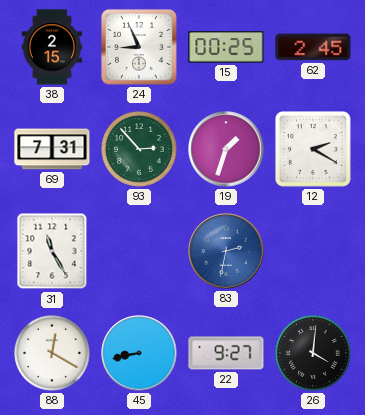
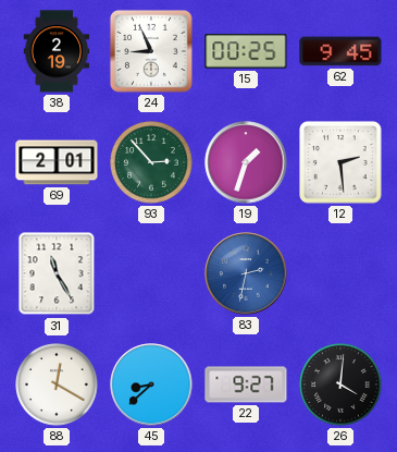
38: 2:15 -> 2:19 (57, 51)
62: 2:45 -> 9:45 (340, 51)
69: 7:31 -> 2:01 (57, 162)
12: 2:20 -> 2:29 (340, 162)
45: 8:43 -> 8:38 (151, 384)
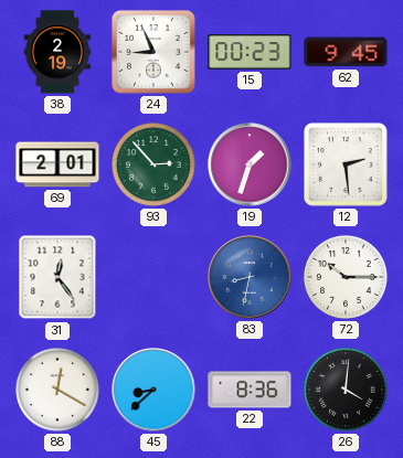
15: 00:25 -> 00:23 (250, 52)
31: 11:25 -> 12:24 (57, 277)
83: 2:32 -> 8:32 (250, 277)
72: none -> 10:15 (347, 278)
22: 9:27 -> 8:36 (250, 390)
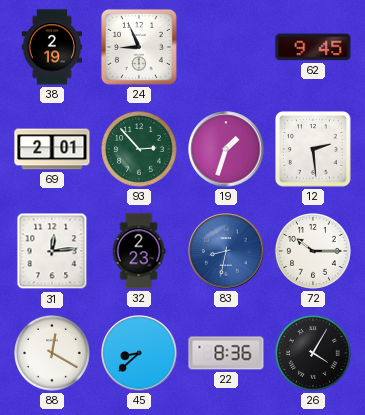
15: 00:23 -> none (250, 52)
31: 12:24 -> 12:14 (52, 251)
32: none -> 2:23 (139, 251)
26: 4:01 -> 4:05 (314, 354)
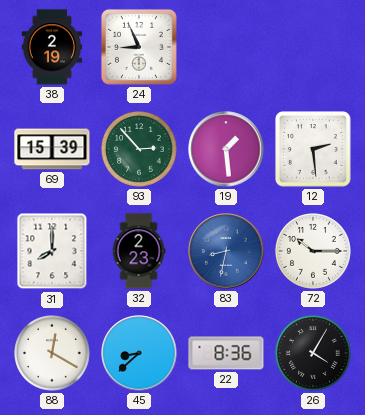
62: 9:45 -> none (313, 47)
69: 2:01 -> 15:39 (52, 149)
19: 1:33 -> 1:29 (226, 149)
31: 12:14 -> 8:00 (52, 251)
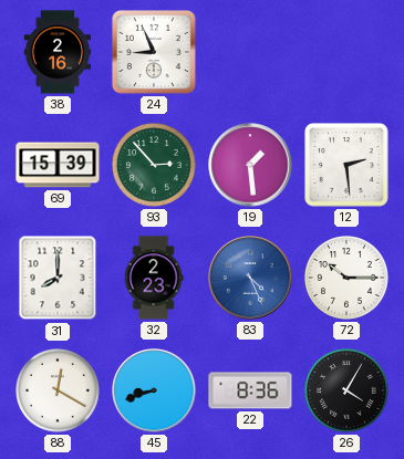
38: 2:19 -> 2:16 (58, 52)
83: 8:32 -> 4:26 (250, 278)
45: 8:38 -> 8:42 (154, 390)
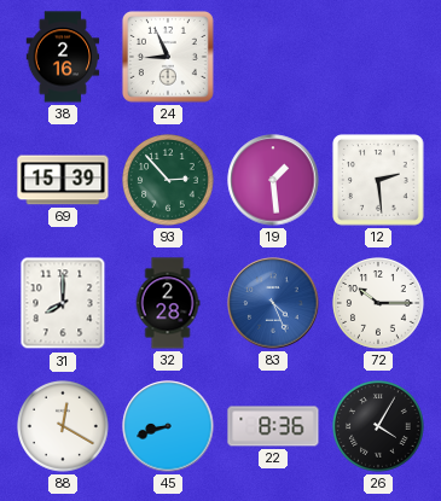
32: 2:23 -> 2:28 (168, 303)
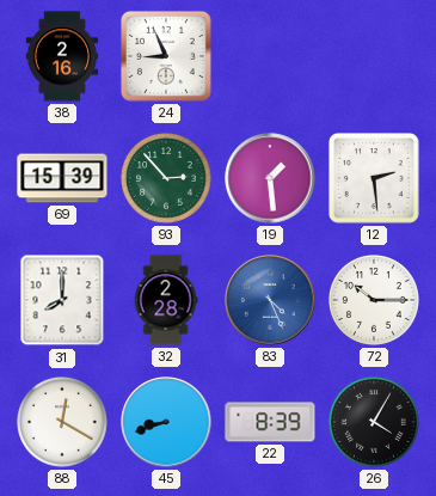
22: 8:36 -> 8:39 (270, 422)
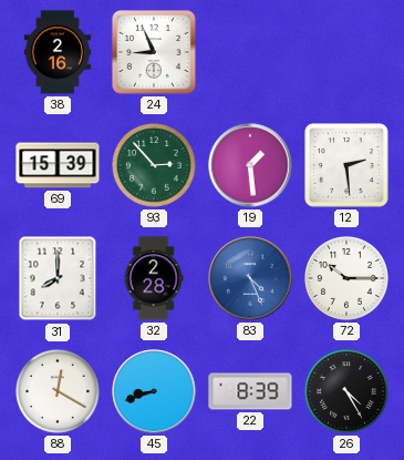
26: 4:05 -> 4:25 (348, 392)
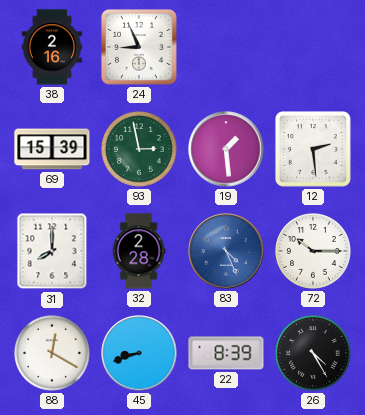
93: 2:53 -> 2:58 (140, 150)
